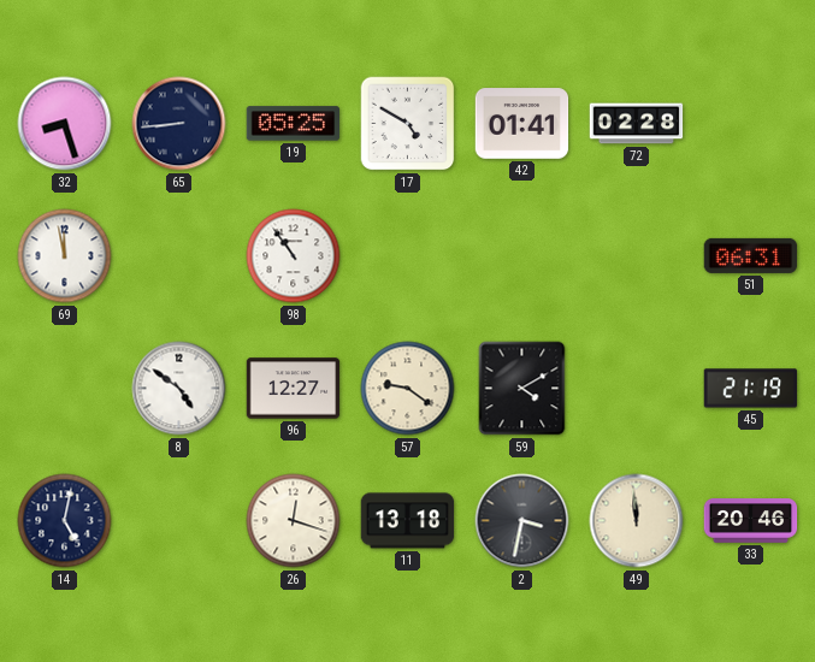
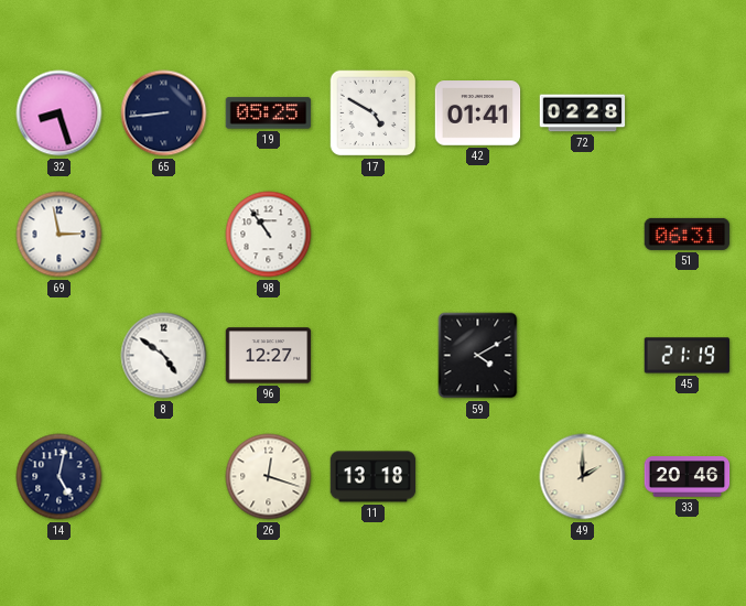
69: 11:58 -> 2:58 (60, 235)
57: 9:21 -> none (408, 389)
2: 3:32 -> none (522, 521)
49: 11:59 -> 2:00 (583, 477)
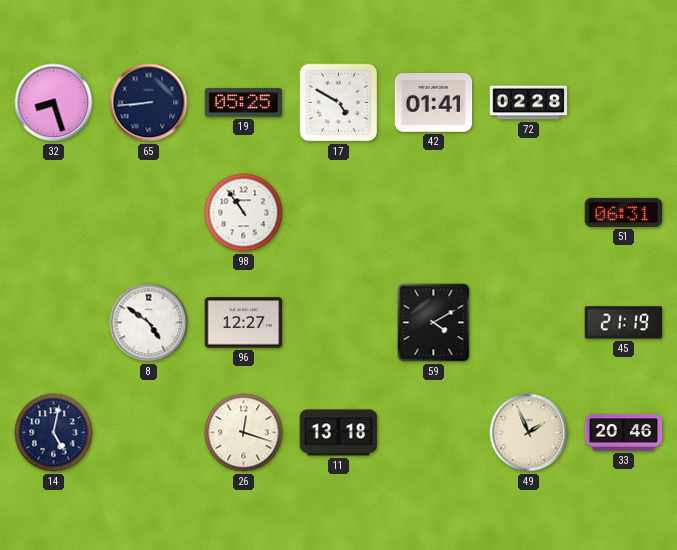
69: 2:58 -> none (60, 235)
49: 2:00 -> 1:56 (529, 433)
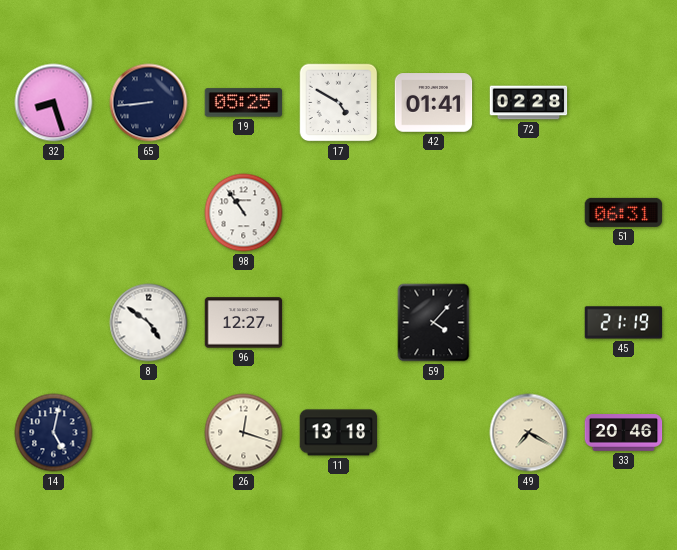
59: 4:10 -> 4:07 (434, 323)
49: 1:56 -> 7:20 (529, 433)
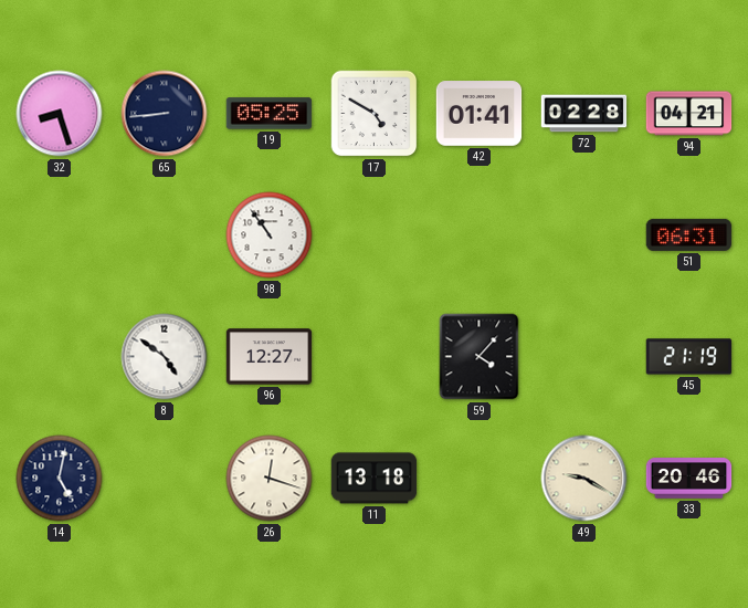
94: none -> 04:21 (689, 114)
49: 7:20 -> 9:20 (584, 479)
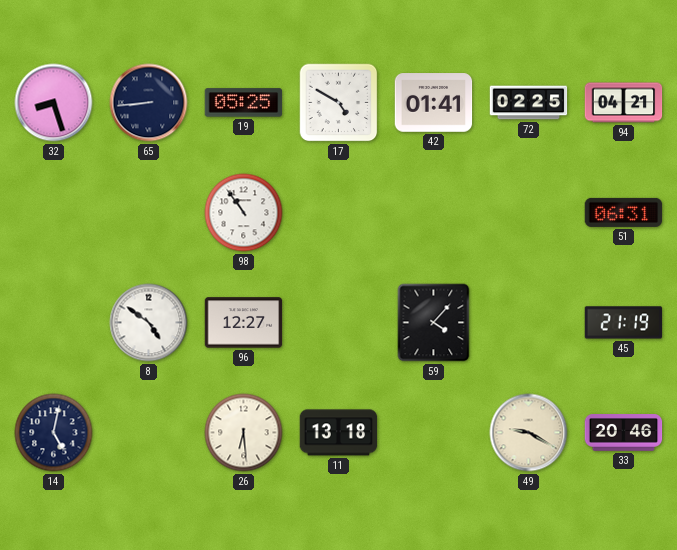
72: 02:28 -> 02:25 (529, 103)
26: 12:18 -> 6:29 (244, 433)
